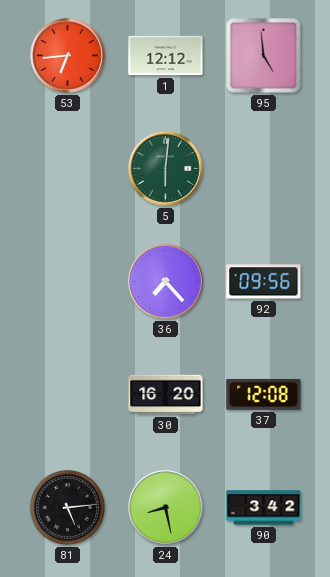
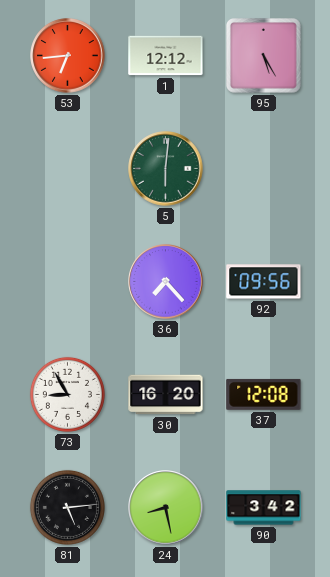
95: 4:59 -> 5:25 (264, 56)
73: none -> 8:55 (67, 394)
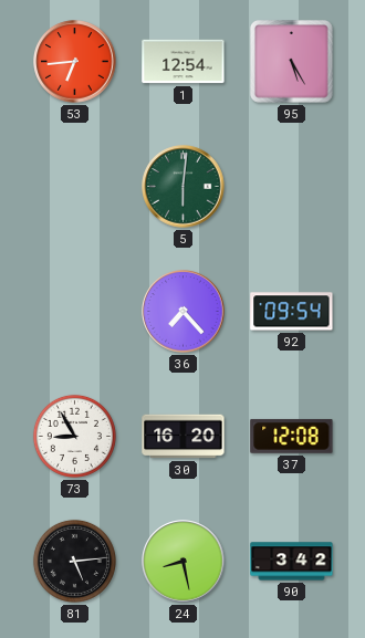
1: 12:12 -> 12:54 (184, 62)
92: 09:56 -> 09:54 (292, 312)
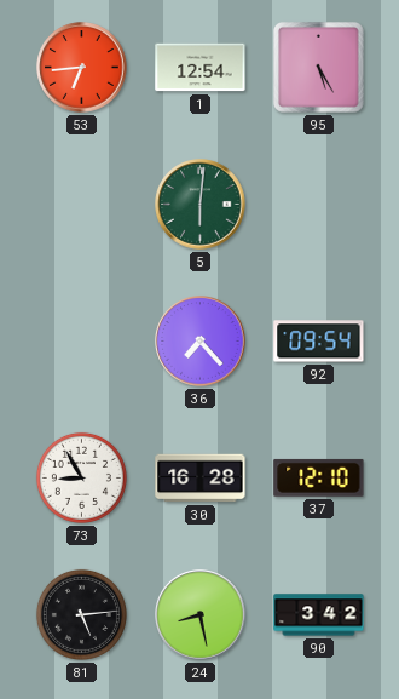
30: 16:20 -> 16:28 (201, 479)
37: 12:08 -> 12:10 (319, 477)
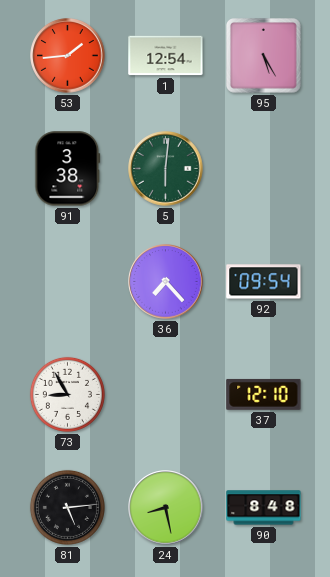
53: 6:44 -> 1:44 (68, 56)
91: none -> 3:38 (68, 169)
30: 16:28 -> none (201, 479)
90: 3:42 -> 8:48 (264, 508)
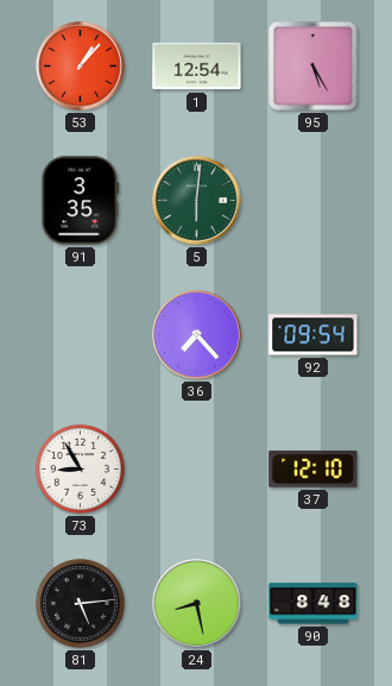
53: 1:44 -> 1:07 (81, 67)
91: 3:38 -> 3:35 (81, 201)
